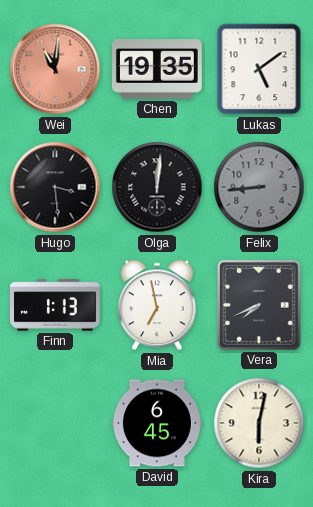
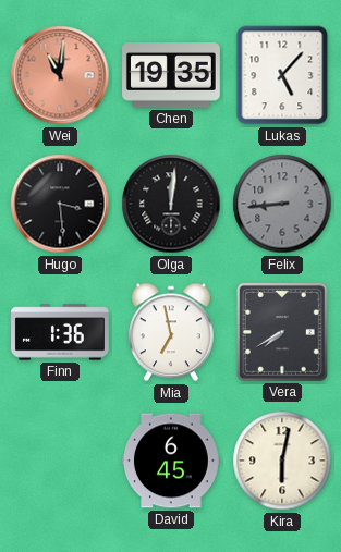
Lukas: 5:09 -> 5:07 (282, 75)
Finn: 1:13 -> 1:36 (61, 332)
Vera: 7:41 -> 7:40 (282, 332)
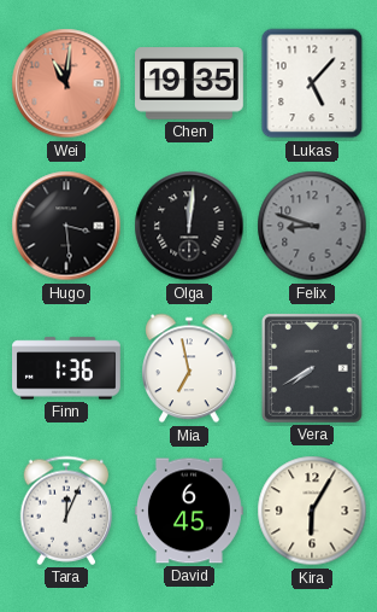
Felix: 8:44 -> 8:48 (312, 226)
Tara: none -> 12:04 (66, 511)
Kira: 6:02 -> 6:05 (312, 511)
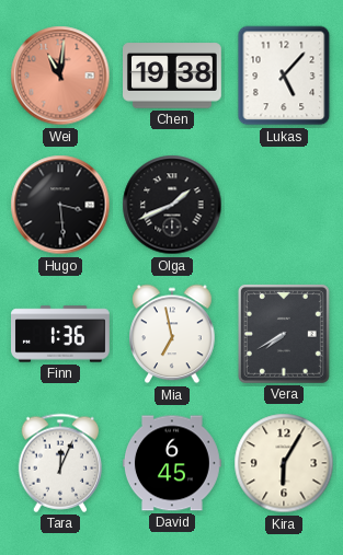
Chen: 19:35 -> 19:38 (173, 76)
Olga: 12:01 -> 1:41 (172, 205)
Felix: 8:48 -> none (312, 226)
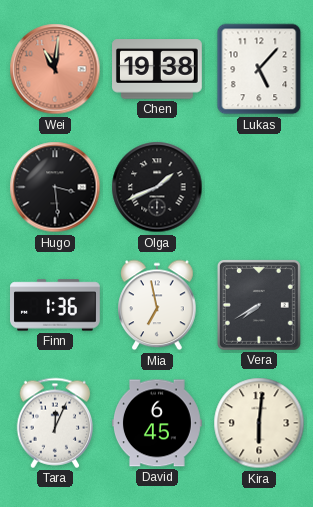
Kira: 6:05 -> 6:01 (259, 423)
